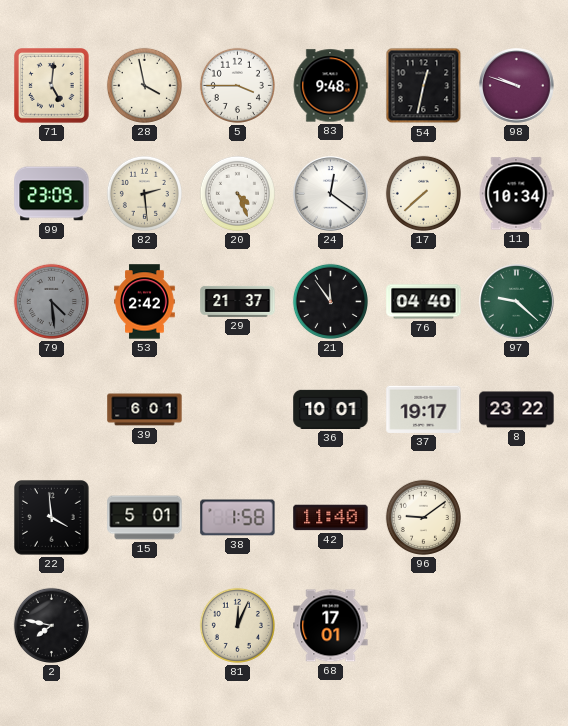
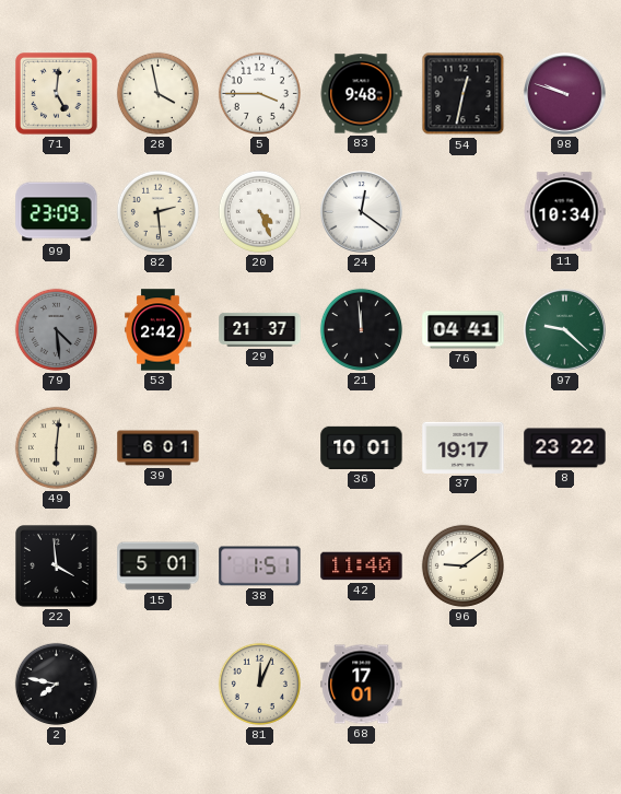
17: 7:38 -> none (423, 193)
21: 11:54 -> 11:59 (361, 329)
76: 04:40 -> 04:41 (464, 330)
49: none -> 6:01 (56, 447)
38: 1:58 -> 1:51 (260, 567)
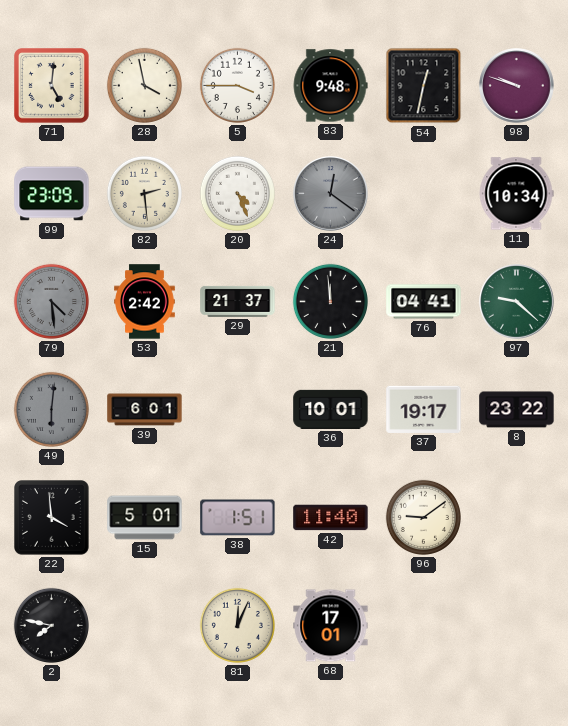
24 dial: white -> grey (331, 194)
49 dial: cream -> grey (51, 409)
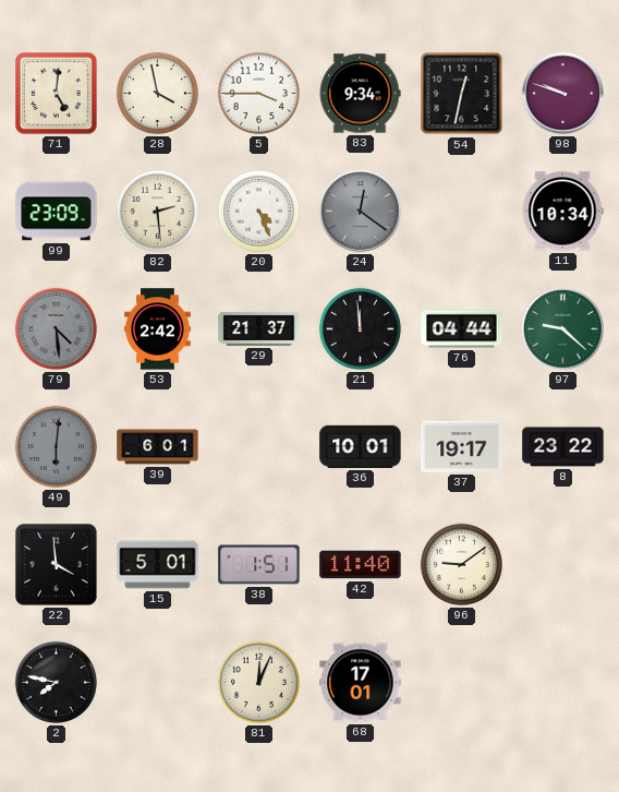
83: 9:48 -> 9:34 (360, 94)
76: 04:41 -> 04:44 (462, 329)
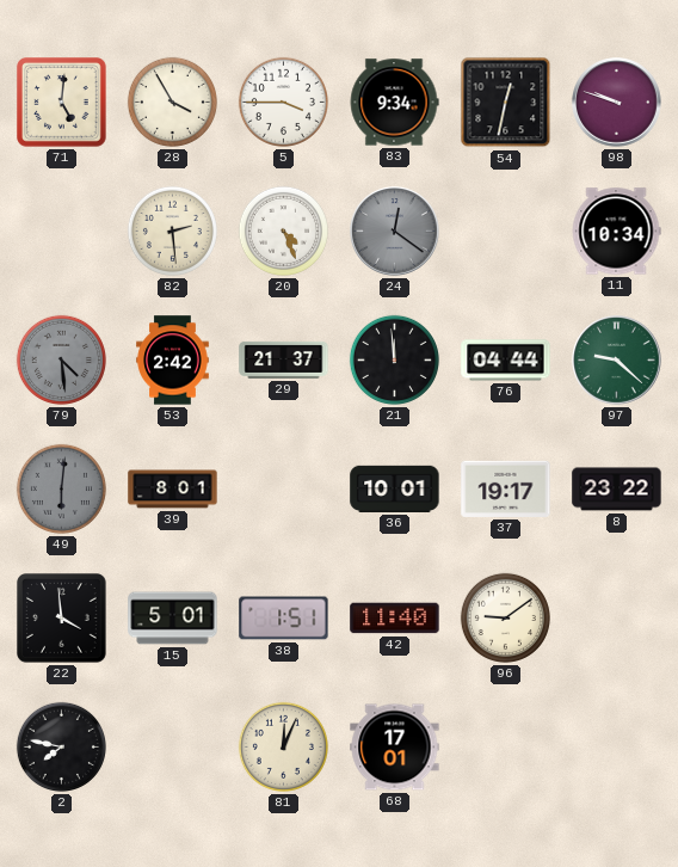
28: 3:58 -> 3:55 (172, 102)
99: 23:09 -> none (57, 212)
39: 6:01 -> 8:01 (173, 490)
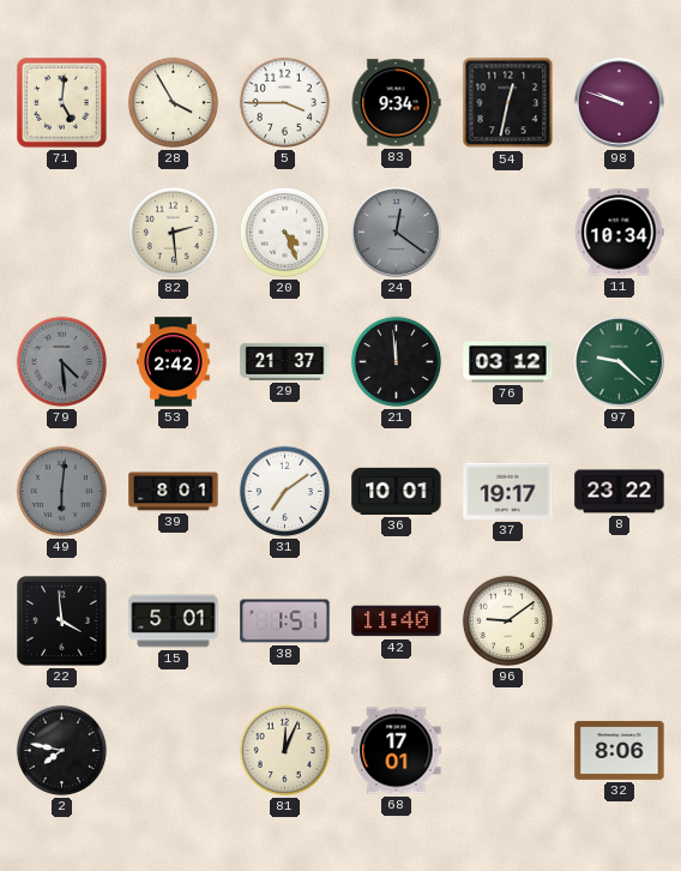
76: 04:44 -> 03:12 (508, 362)
31: none -> 7:09 (284, 491)
32: none -> 8:06 (620, 750)
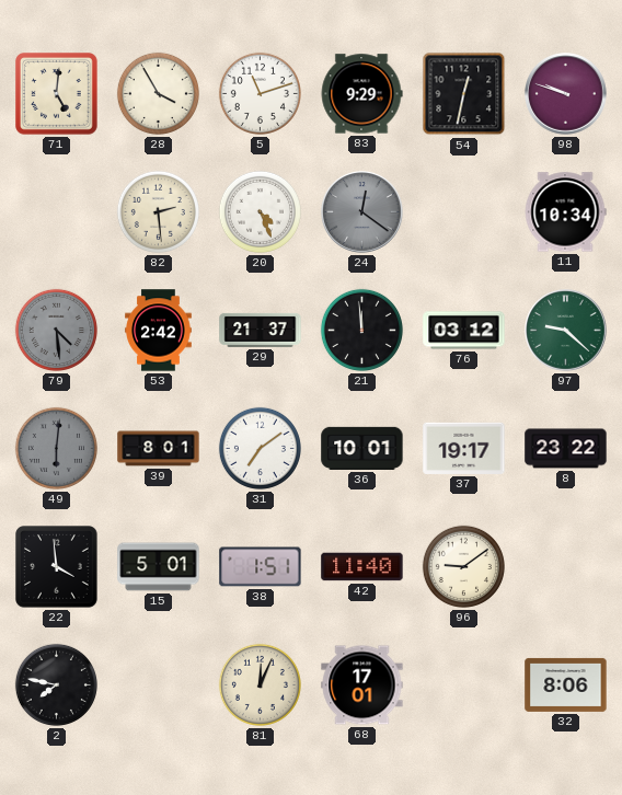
5: 3:45 -> 11:12 (260, 93)
83: 9:34 -> 9:29 (361, 94)
